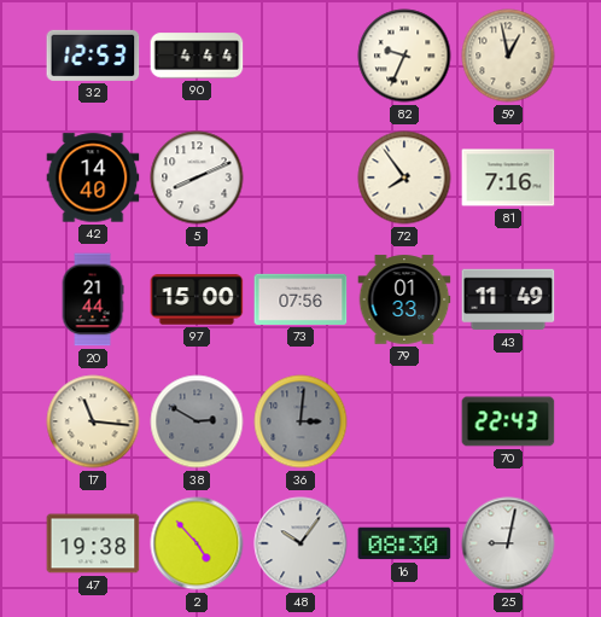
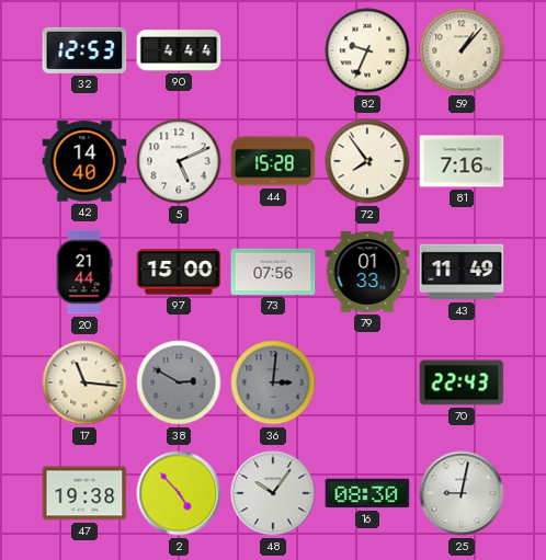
59: 12:58 -> 1:07 (462, 50)
5: 8:11 -> 5:11 (179, 161)
44: none -> 15:28 (273, 161)
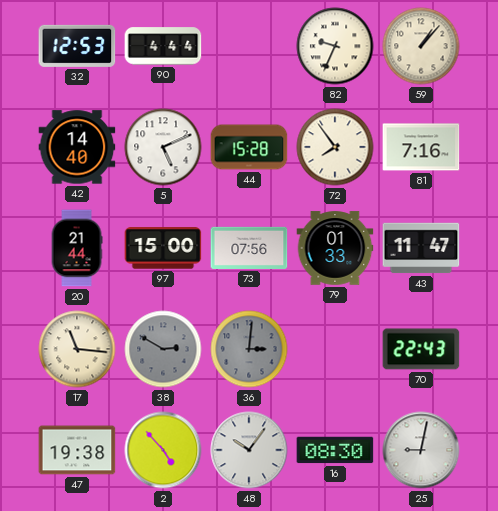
43: 11:49 -> 11:47 (421, 248)
